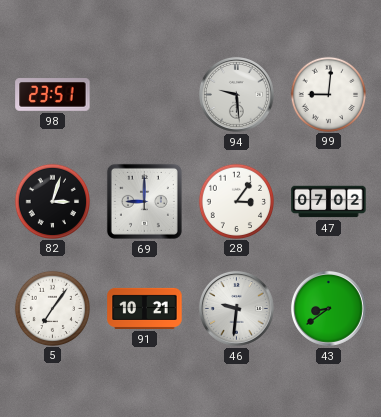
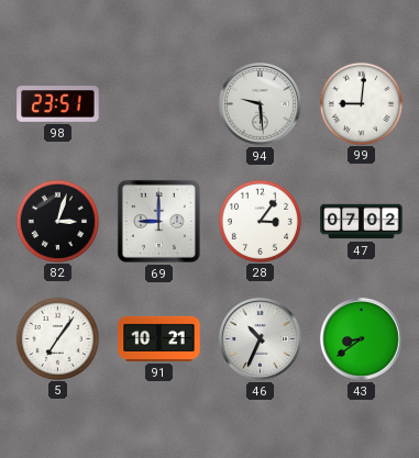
46: 9:31 -> 10:34 (261, 339)
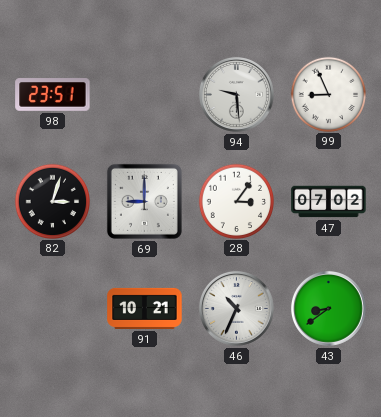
99: 9:01 -> 8:56 (328, 94)
5: 7:06 -> none (57, 338)
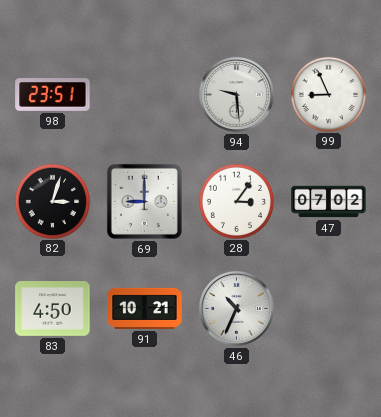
83: none -> 4:50 (53, 309)
43: 8:39 -> none (329, 309)
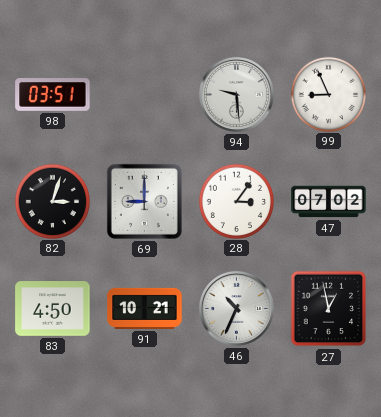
98: 23:51 -> 03:51 (53, 95)
27: none -> 12:58 (329, 309)
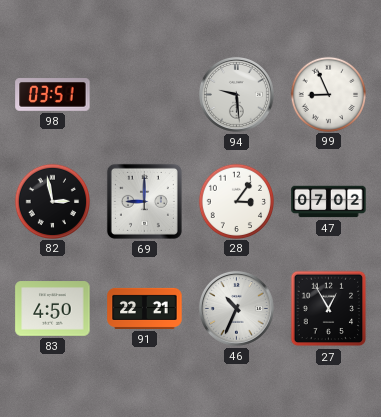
82: 3:03 -> 2:58 (52, 201)
91: 10:21 -> 22:21 (145, 308)
27: 12:58 -> 12:55 (329, 309)
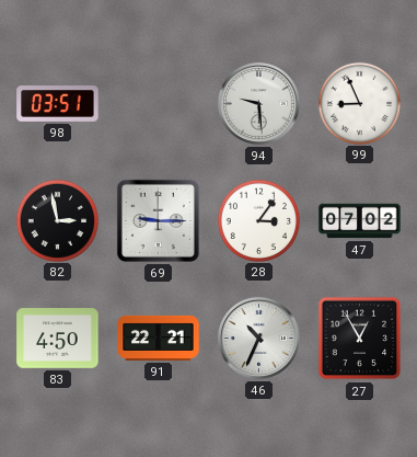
69: 9:00 -> 9:15 (158, 220)
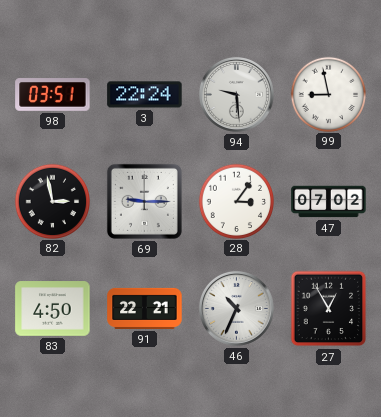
3: none -> 22:24 (145, 95)
99: 8:56 -> 8:58 (328, 94)
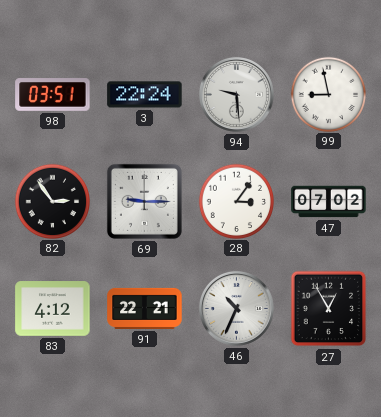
82: 2:58 -> 2:54 (52, 201)
83: 4:50 -> 4:12 (53, 309)
